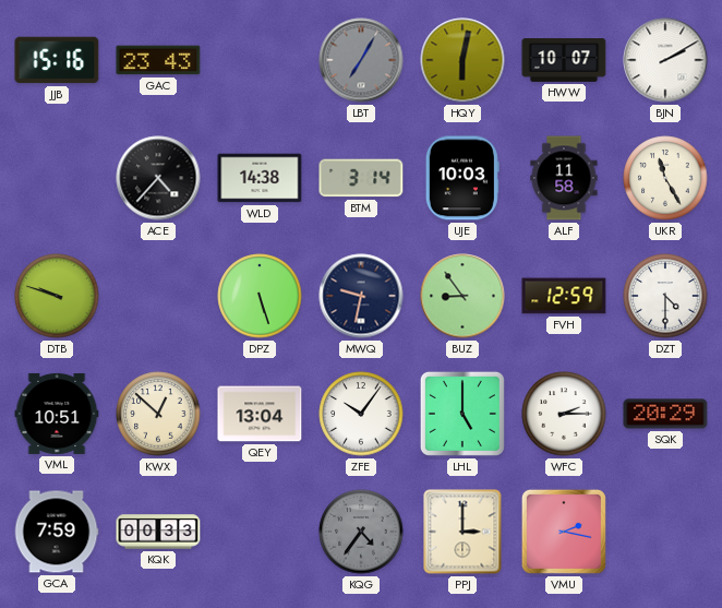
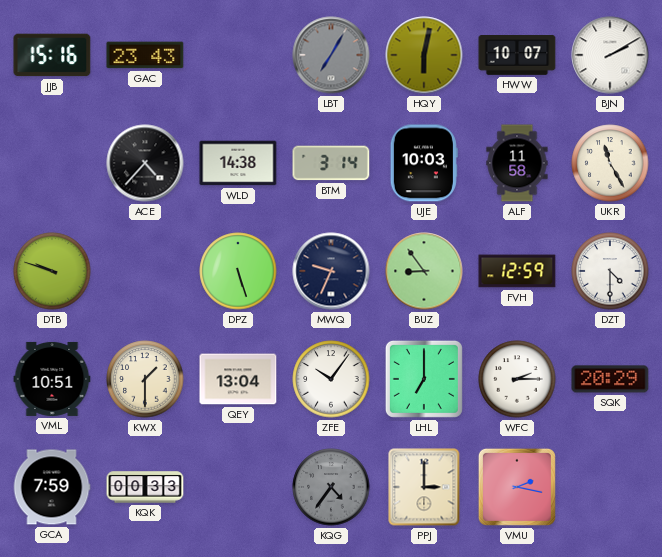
MWQ: 9:32 -> 9:34 (331, 271)
KWX: 12:52 -> 1:30 (145, 379)
LHL: 5:00 -> 7:00 (424, 379)
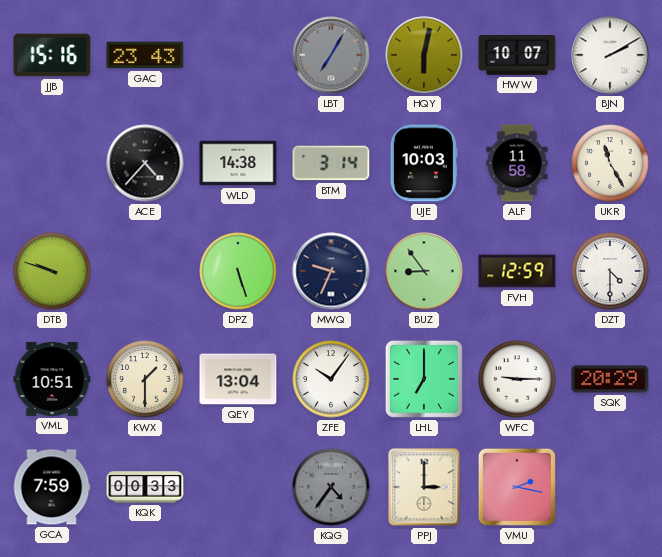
WFC: 2:15 -> 9:15 (517, 379)
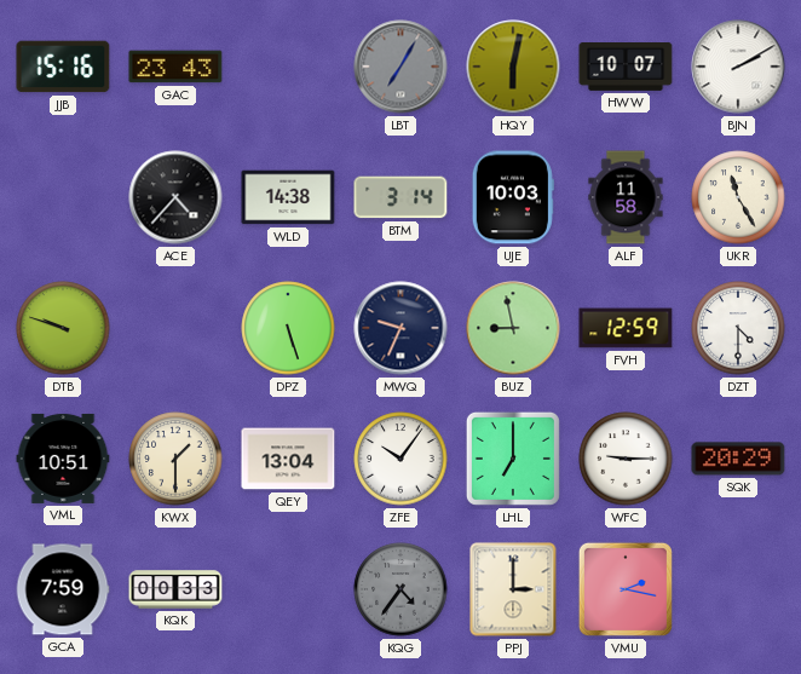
BUZ: 8:54 -> 8:58 (513, 328)
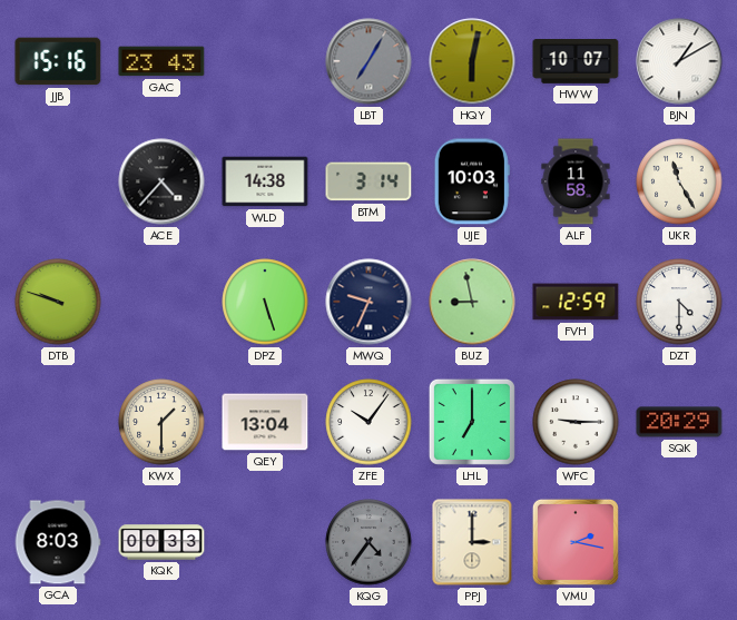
BJN: 2:10 -> 1:10 (679, 61)
VML: 10:51 -> none (63, 459)
GCA: 7:59 -> 8:03 (58, 542)
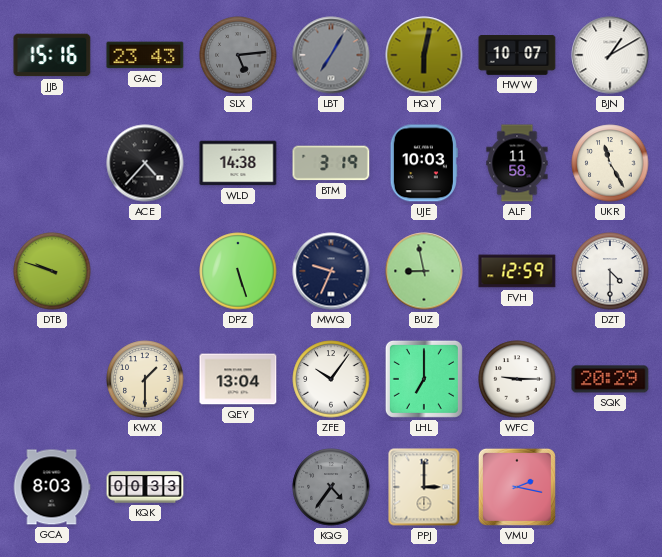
SLX: none -> 5:14 (238, 55)
BTM: 3:14 -> 3:19 (331, 163)
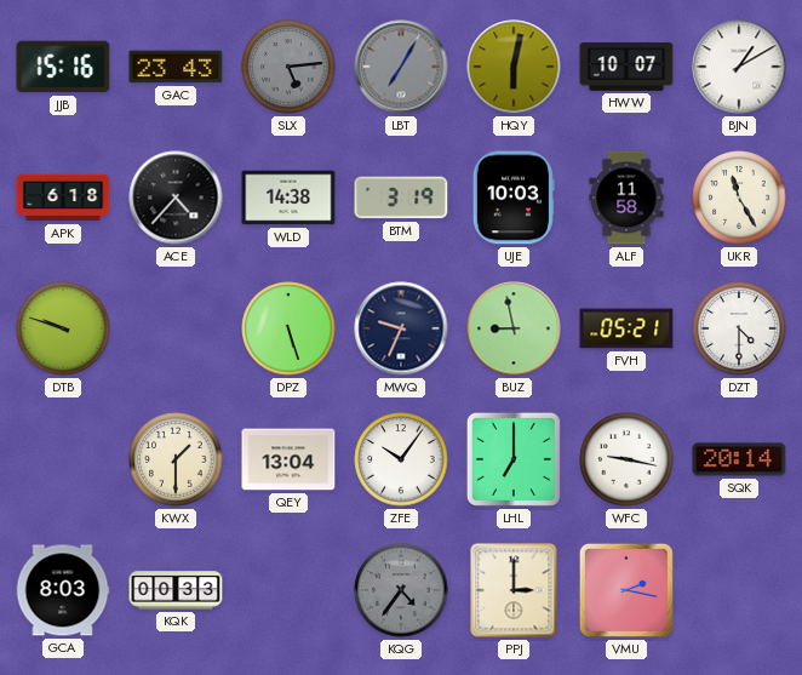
APK: none -> 6:18 (63, 198)
FVH: 12:59 -> 05:21 (626, 328)
WFC: 9:15 -> 9:17 (626, 459)
SQK: 20:29 -> 20:14 (739, 459)
